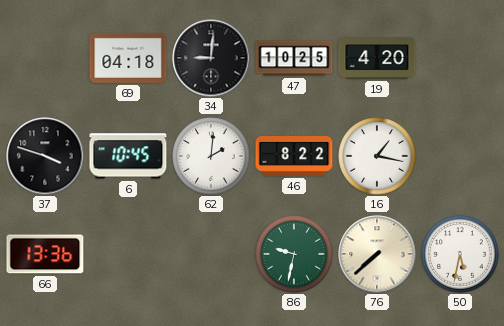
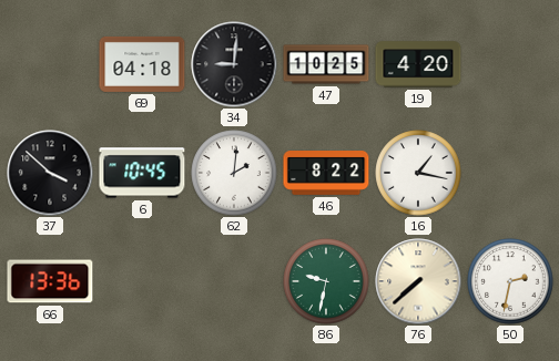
37: 3:48 -> 3:52 (50, 173)
50: 5:32 -> 2:32 (510, 281)
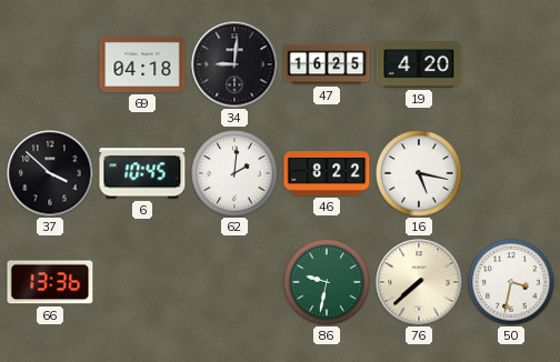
47: 10:25 -> 16:25 (327, 64)
16: 1:17 -> 5:17 (419, 173)
50: 2:32 -> 3:32 (511, 282)
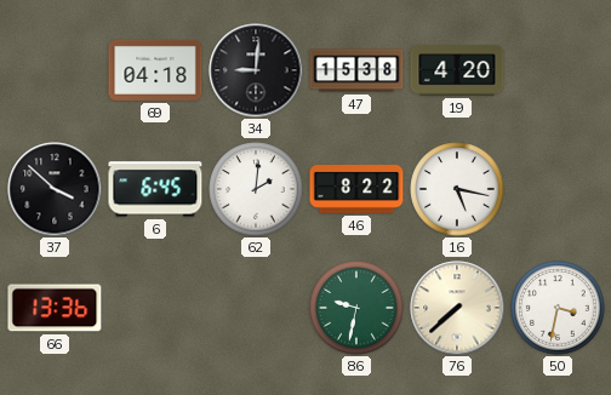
47: 16:25 -> 15:38 (356, 70)
6: 10:45 -> 6:45 (155, 189)
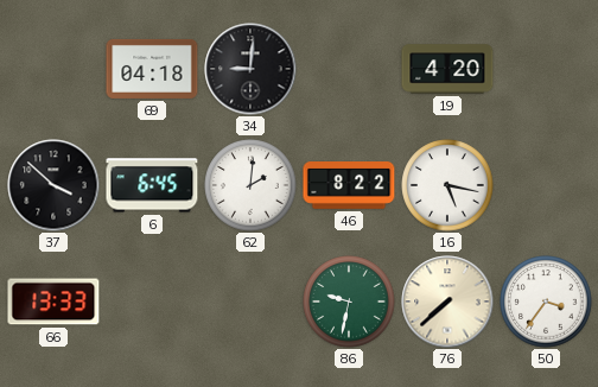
47: 15:38 -> none (356, 70)
66: 13:36 -> 13:33 (53, 302)
50: 3:32 -> 3:36 (546, 302)
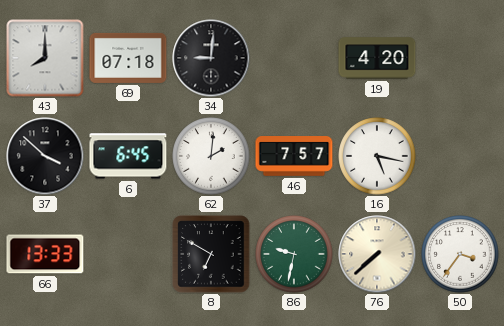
43: none -> 8:00 (45, 58)
69: 04:18 -> 07:18 (128, 58)
46: 8:22 -> 7:57 (294, 157)
8: none -> 6:50 (211, 254)
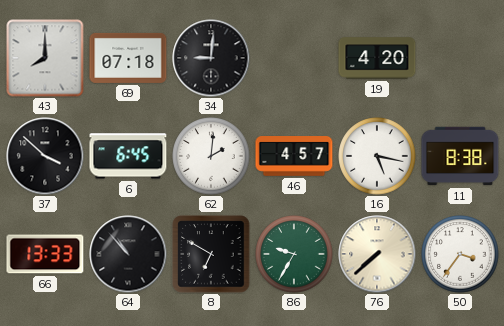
46: 7:57 -> 4:57 (294, 157)
11: none -> 8:38 (460, 156)
64: none -> 10:53 (128, 254)
86: 9:32 -> 9:35 (294, 254)
